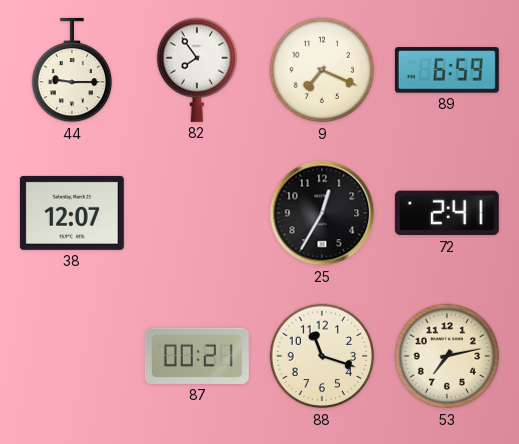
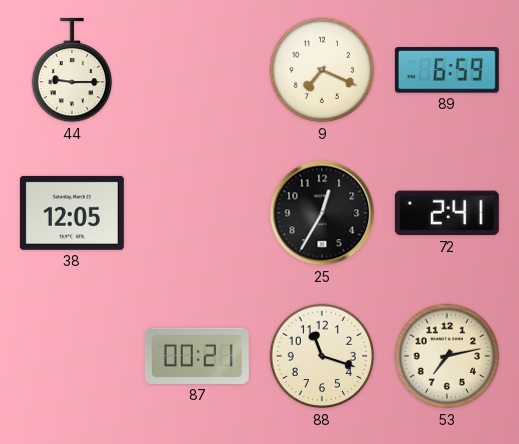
82: 7:54 -> none (197, 70)
38: 12:07 -> 12:05 (72, 213)
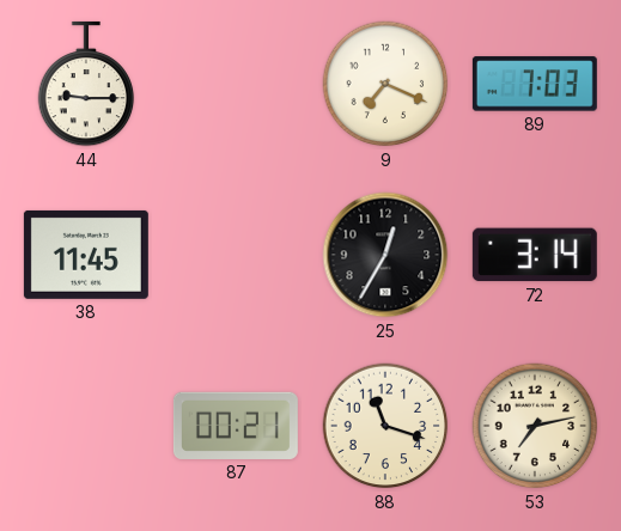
89: 6:59 -> 7:03 (535, 84)
38: 12:05 -> 11:45 (86, 255)
72: 2:41 -> 3:14 (535, 255)
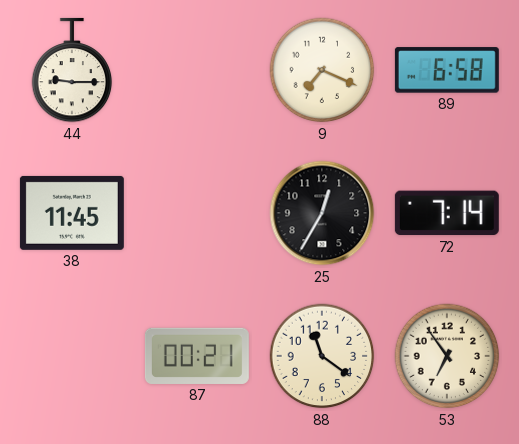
89: 7:03 -> 6:58 (447, 70)
72: 3:14 -> 7:14 (447, 213)
88: 11:18 -> 11:21 (322, 356)
53: 7:13 -> 6:54 (447, 356)
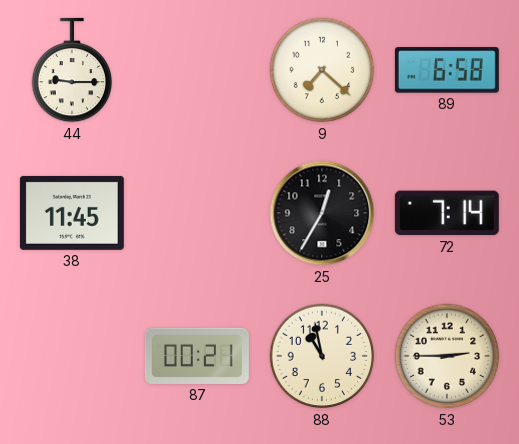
9: 7:19 -> 7:22 (322, 70)
88: 11:21 -> 10:58 (322, 356)
53: 6:54 -> 2:45 (447, 356)
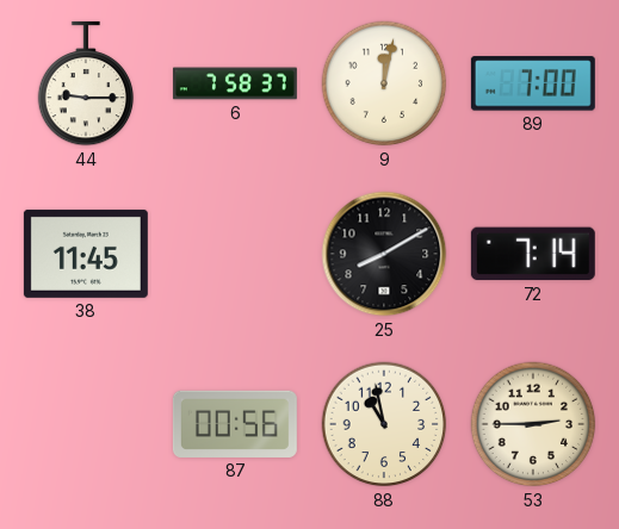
6: none -> 7:58 (235, 83)
9: 7:22 -> 12:02 (384, 83)
89: 6:58 -> 7:00 (533, 83)
25: 12:35 -> 8:10 (384, 254)
87: 00:21 -> 00:56 (235, 424)
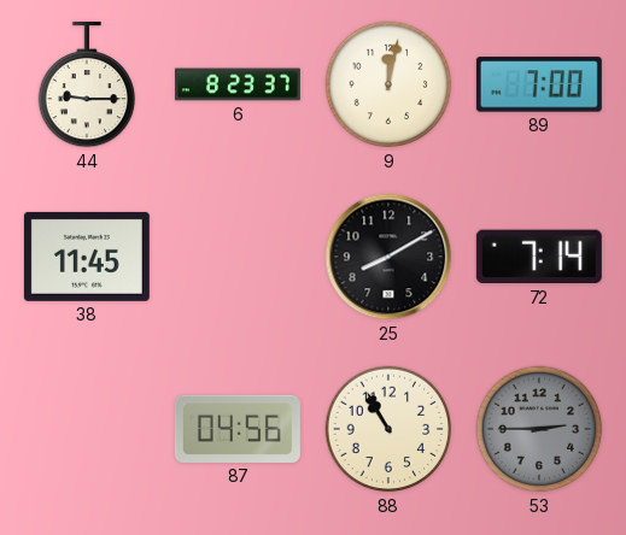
6: 7:58 -> 8:23 (238, 84)
87: 00:56 -> 04:56 (238, 429)
88: 10:58 -> 10:55 (388, 429)
53 dial: cream -> grey (539, 429)
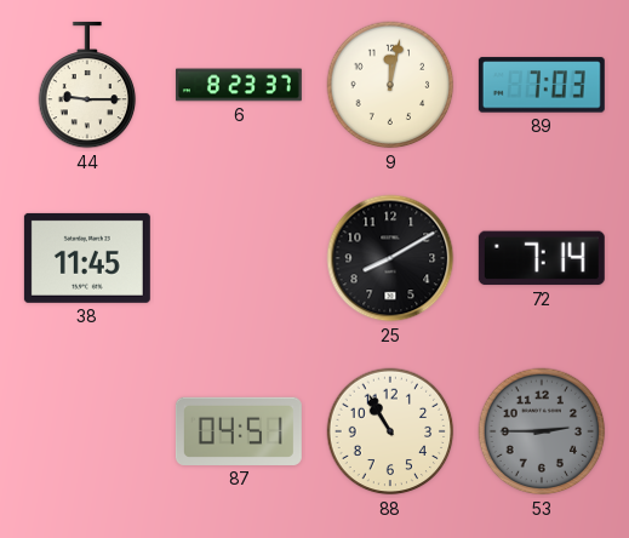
89: 7:00 -> 7:03 (542, 85)
87: 04:56 -> 04:51 (239, 431)
